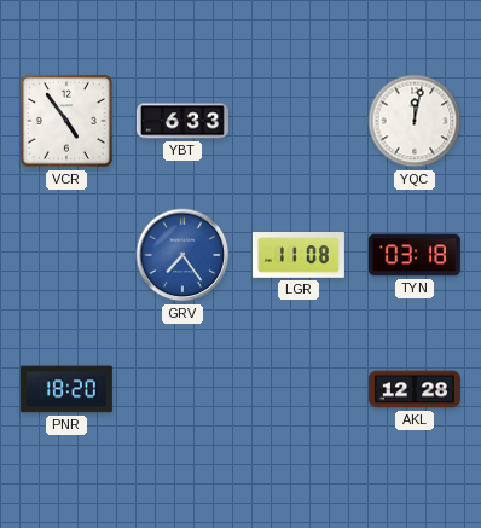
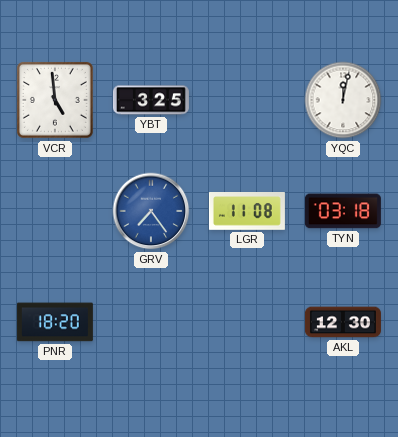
VCR: 4:54 -> 4:59 (55, 100)
YBT: 6:33 -> 3:25 (151, 100)
AKL: 12:28 -> 12:30 (343, 322)
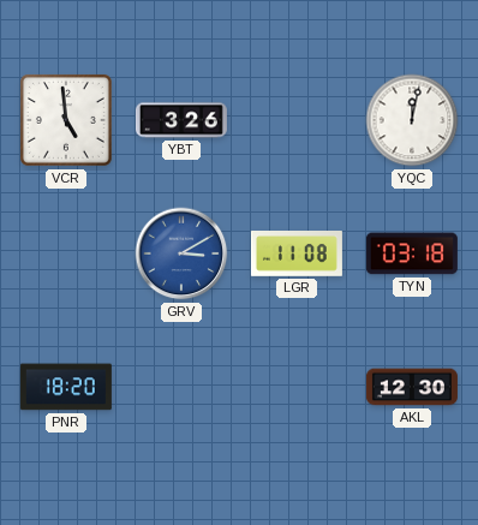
YBT: 3:25 -> 3:26 (181, 120)
GRV: 7:24 -> 3:10 (181, 253)
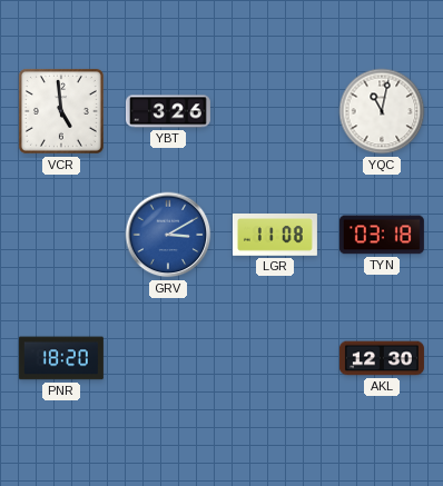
YQC: 12:02 -> 11:02 (382, 111)
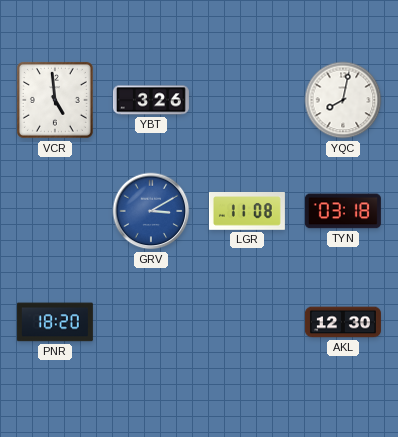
YQC: 11:02 -> 8:02 (343, 100)
